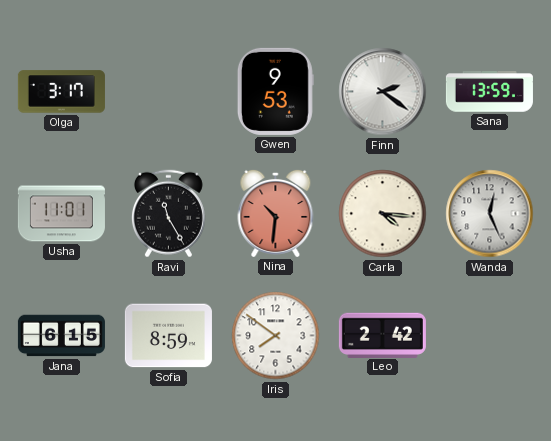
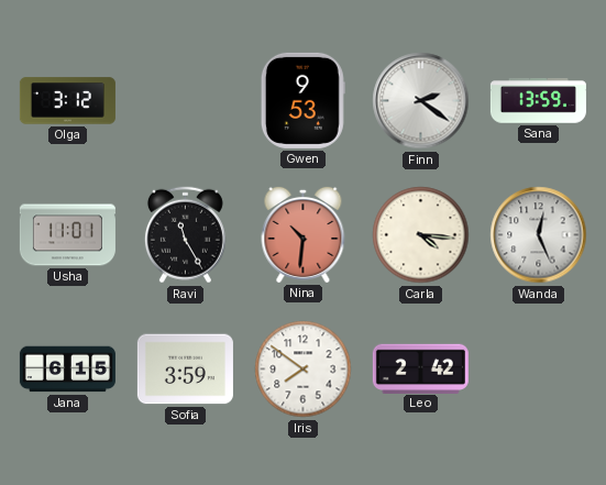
Olga: 3:17 -> 3:12 (67, 101)
Sofia: 8:59 -> 3:59 (185, 370)
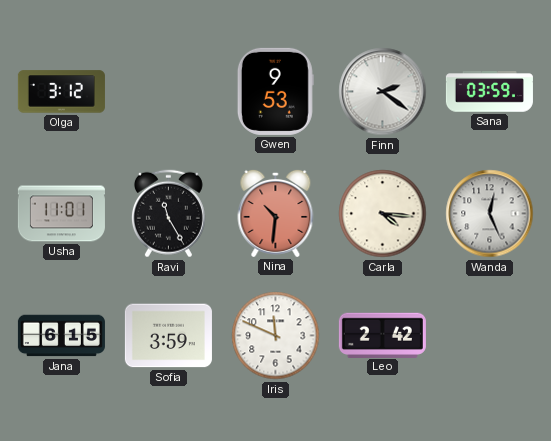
Sana: 13:59 -> 03:59 (489, 92)
Iris: 7:51 -> 11:49 (276, 336)
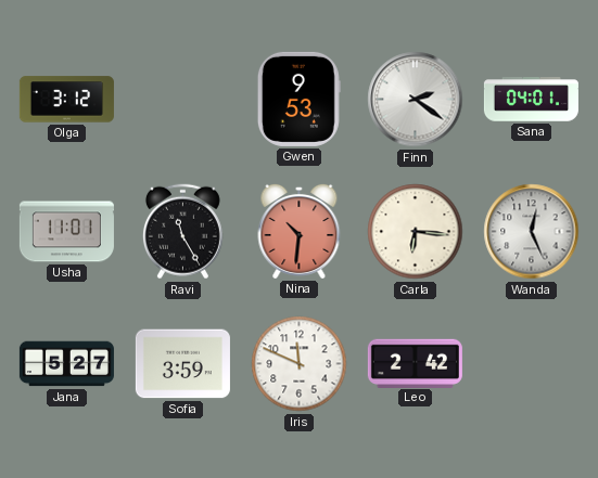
Sana: 03:59 -> 04:01 (531, 100)
Carla: 4:16 -> 6:16 (416, 232)
Jana: 6:15 -> 5:27 (66, 364)
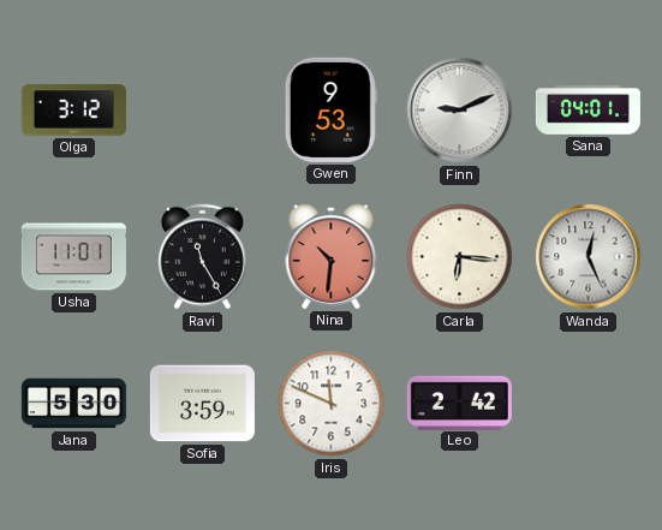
Finn: 2:21 -> 9:11 (460, 111)
Jana: 5:27 -> 5:30 (73, 404)
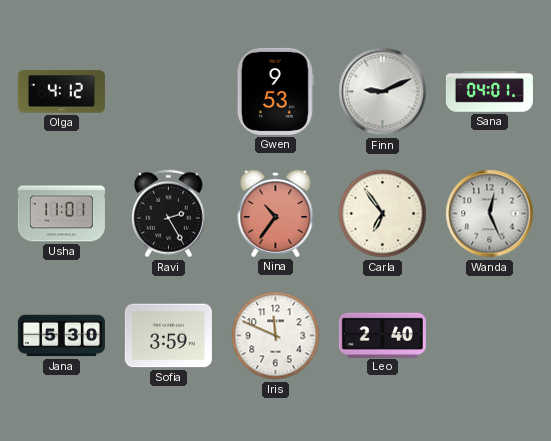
Olga: 3:12 -> 4:12 (61, 92)
Ravi: 11:25 -> 2:25 (168, 214)
Nina: 10:31 -> 10:36 (276, 213)
Carla: 6:16 -> 6:54 (383, 214)
Leo: 2:42 -> 2:40 (382, 335)
